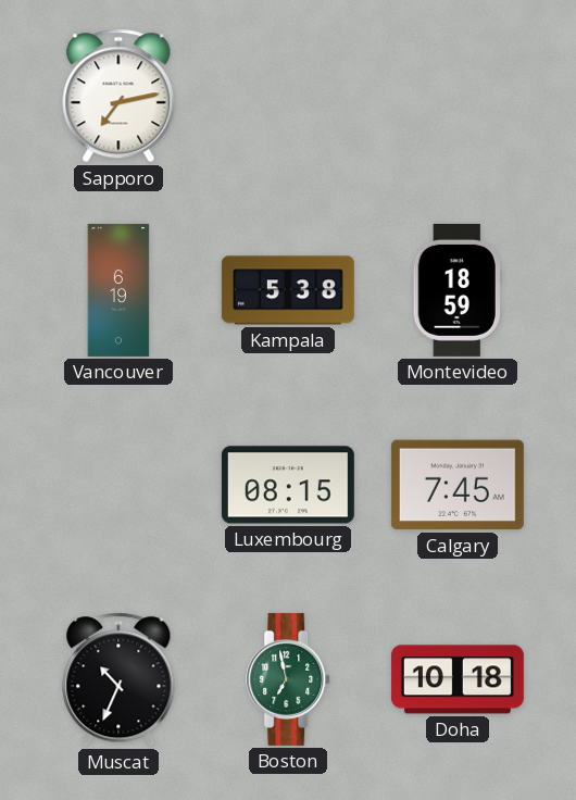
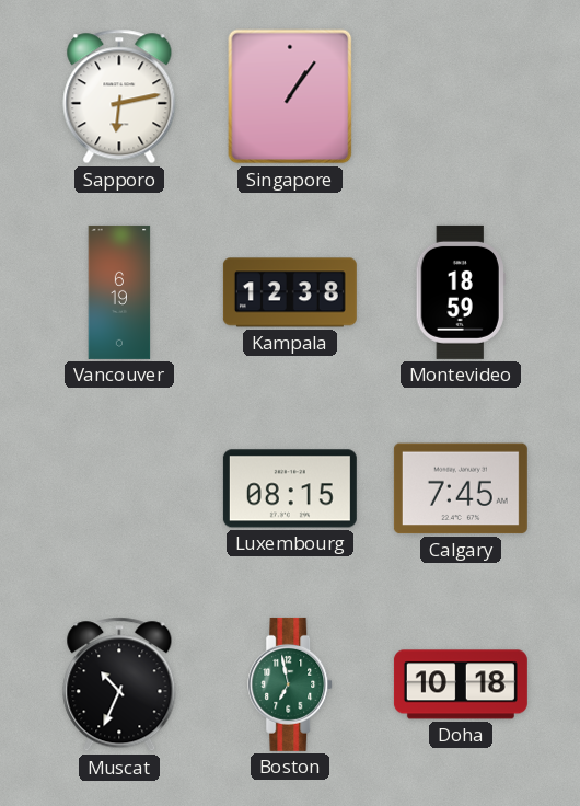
Sapporo: 7:13 -> 6:13 (119, 96)
Singapore: none -> 1:06 (290, 96)
Kampala: 5:38 -> 12:38 (290, 292)
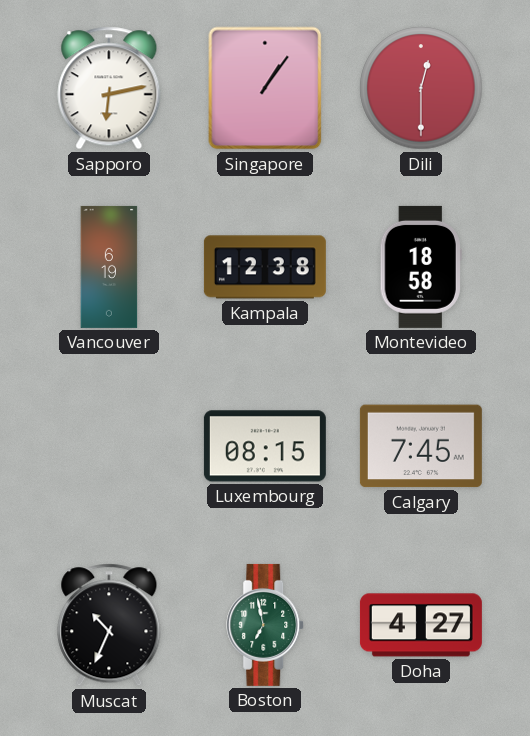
Dili: none -> 12:30 (421, 88)
Montevideo: 18:59 -> 18:58 (421, 267)
Doha: 10:18 -> 4:27 (421, 625)
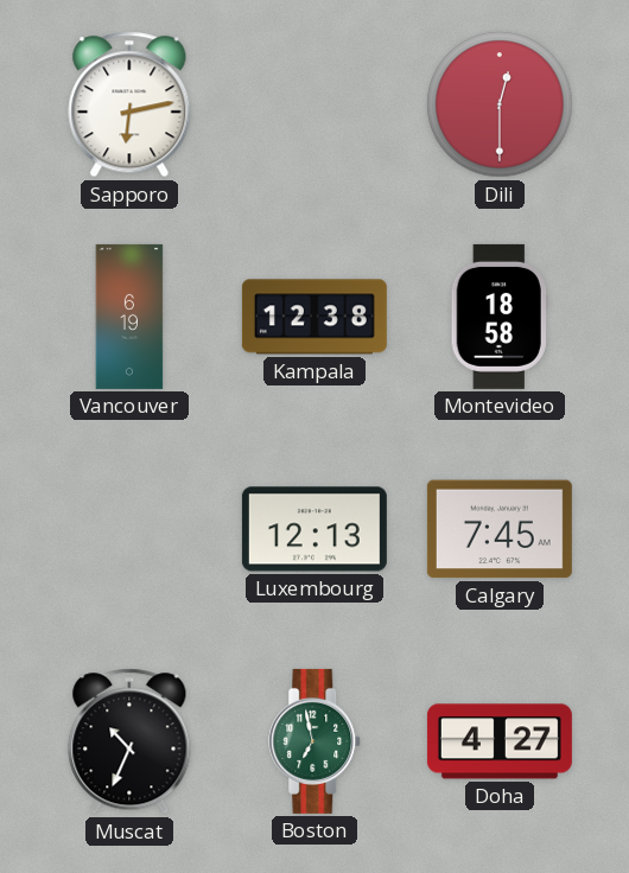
Singapore: 1:06 -> none (265, 88)
Luxembourg: 08:15 -> 12:13 (314, 529)
